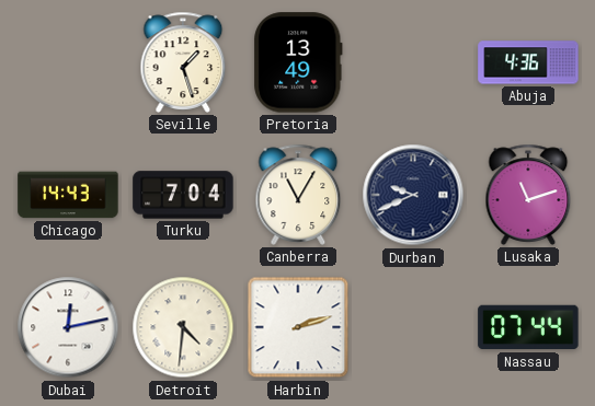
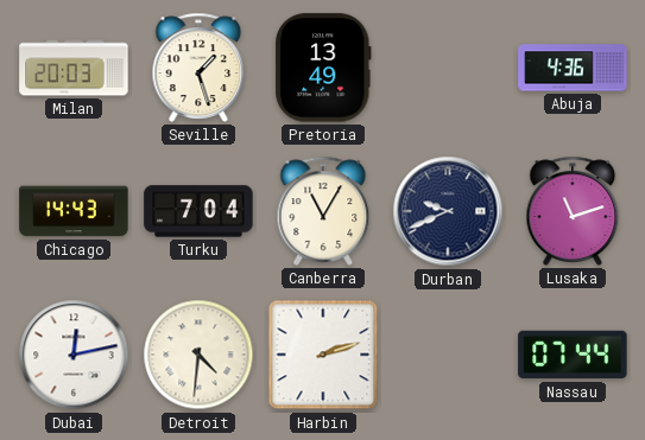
Milan: none -> 20:03 (74, 68)
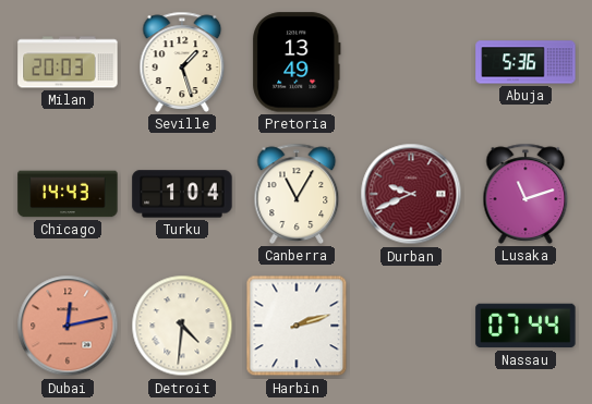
Abuja: 4:36 -> 5:36 (525, 62)
Turku: 7:04 -> 1:04 (182, 194)
Durban dial: navy -> burgundy (411, 194)
Dubai dial: white -> salmon (68, 326)
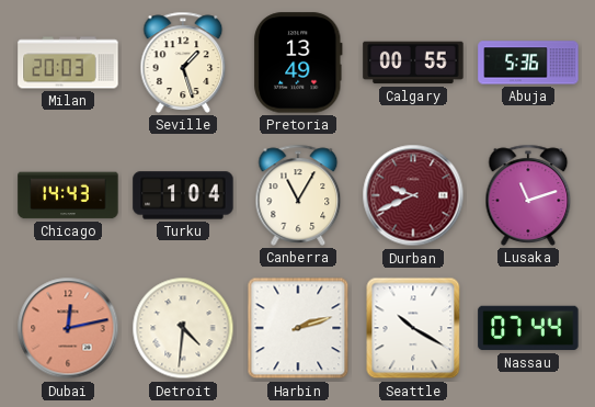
Calgary: none -> 00:55 (413, 63)
Seattle: none -> 10:20 (413, 328)
